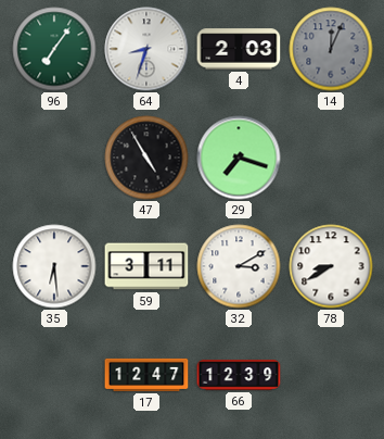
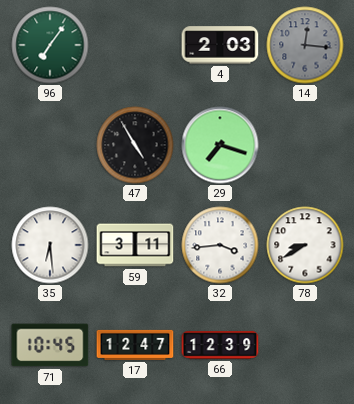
64: 8:33 -> none (146, 49)
14: 12:04 -> 12:16 (305, 45)
32: 3:10 -> 3:44 (220, 245)
71: none -> 10:45 (50, 345)
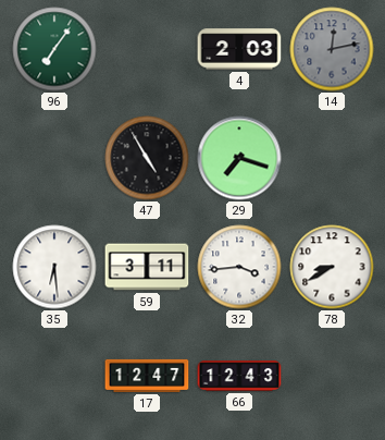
14: 12:16 -> 12:13 (332, 49)
71: 10:45 -> none (50, 345)
66: 12:39 -> 12:43 (239, 376)
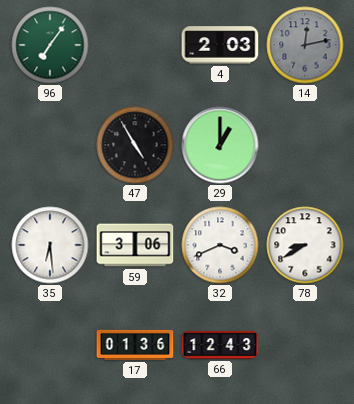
29: 7:18 -> 1:00 (220, 145)
59: 3:11 -> 3:06 (135, 245)
32: 3:44 -> 3:41 (220, 245)
17: 12:47 -> 01:36 (135, 345)
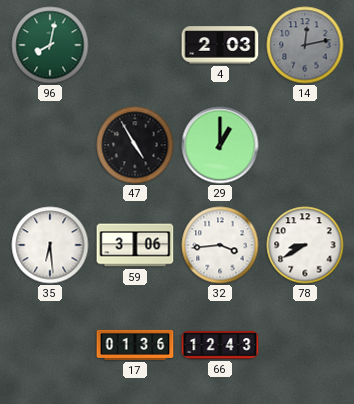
96: 7:06 -> 8:02 (50, 45)
32: 3:41 -> 3:44 (220, 245)
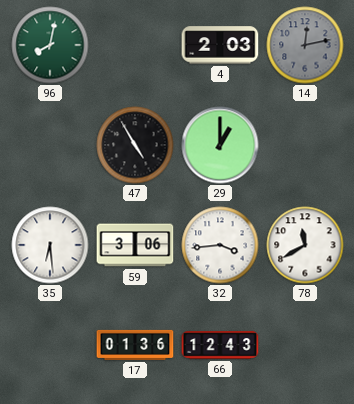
78: 8:40 -> 11:40 (305, 245)
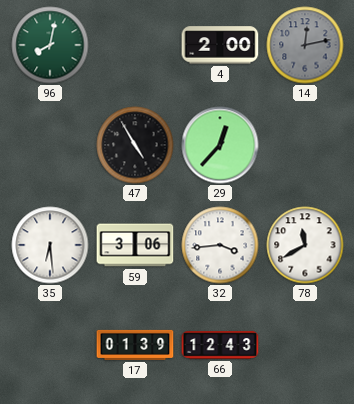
4: 2:03 -> 2:00 (220, 45)
29: 1:00 -> 12:37 (220, 145)
17: 01:36 -> 01:39 (135, 345)
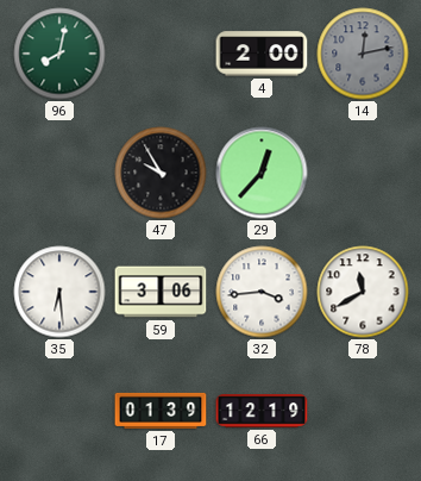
47: 4:55 -> 9:55 (161, 173)
66: 12:43 -> 12:19 (262, 411)
